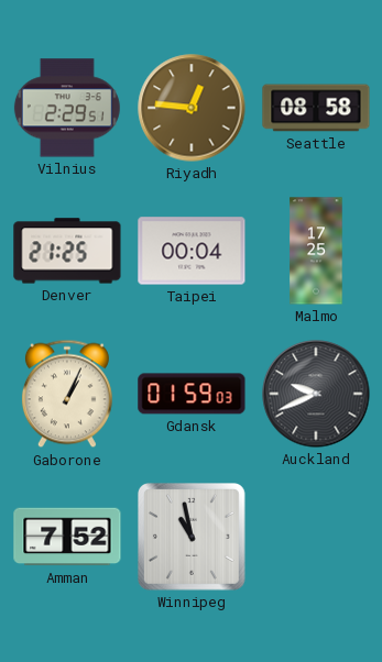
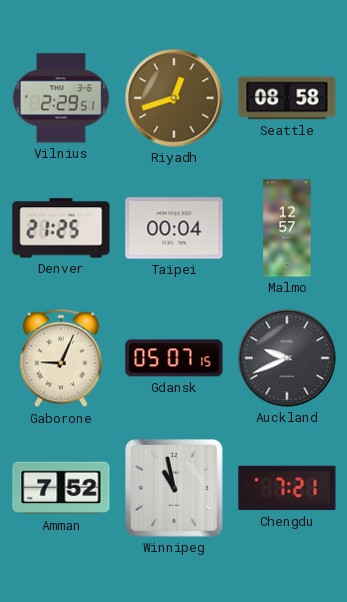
Riyadh: 12:46 -> 12:42 (174, 98)
Malmo: 17:25 -> 12:57 (287, 228)
Gaborone: 1:04 -> 9:04 (61, 358)
Gdansk: 01:59 -> 05:07 (174, 358)
Chengdu: none -> 7:21 (287, 488)
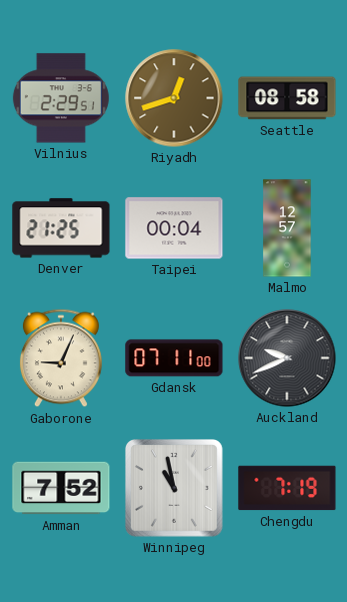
Gdansk: 05:07 -> 07:11 (174, 358)
Chengdu: 7:21 -> 7:19 (287, 488)
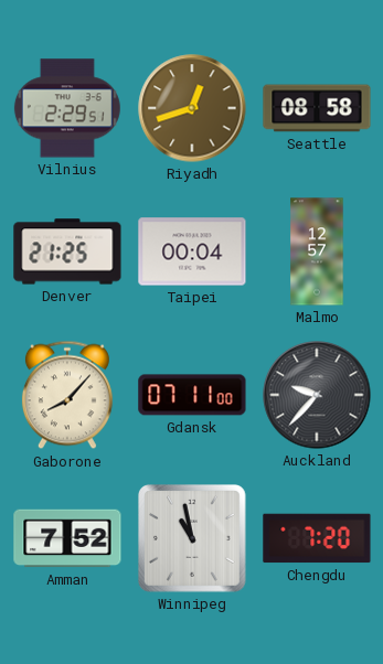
Gaborone: 9:04 -> 8:07 (67, 395)
Auckland: 9:41 -> 9:37 (317, 395)
Chengdu: 7:19 -> 7:20 (317, 538)
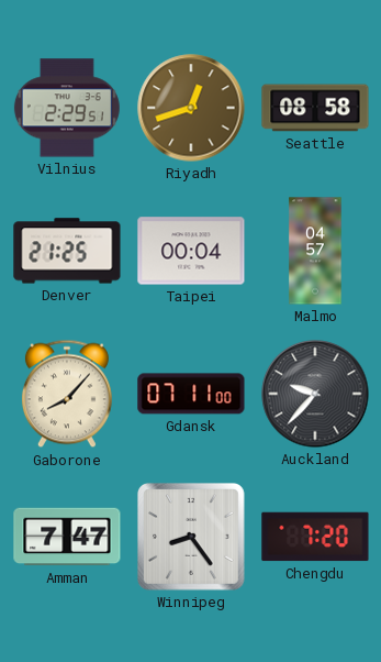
Malmo: 12:57 -> 04:57 (315, 251)
Amman: 7:52 -> 7:47 (67, 537)
Winnipeg: 10:58 -> 8:24 (192, 538)
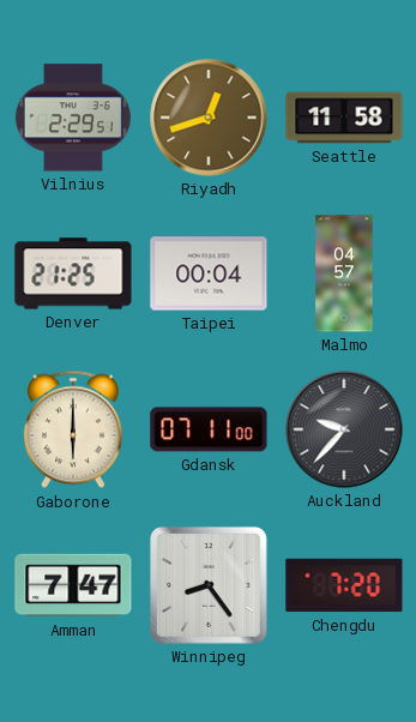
Seattle: 08:58 -> 11:58 (344, 118)
Gaborone: 8:07 -> 6:00 (73, 429)
